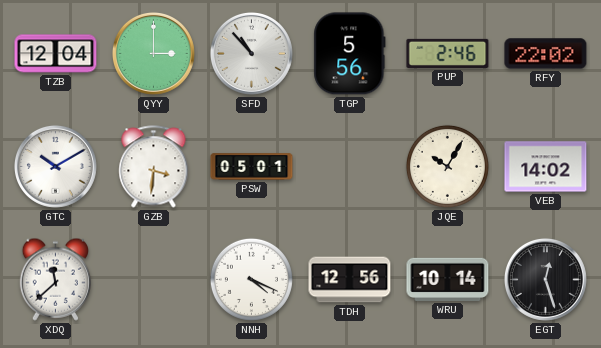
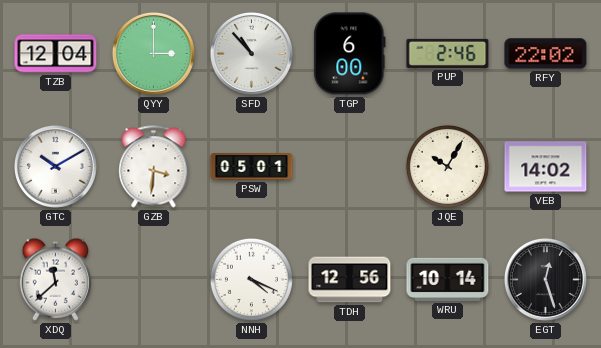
TGP: 5:56 -> 6:00 (350, 54)
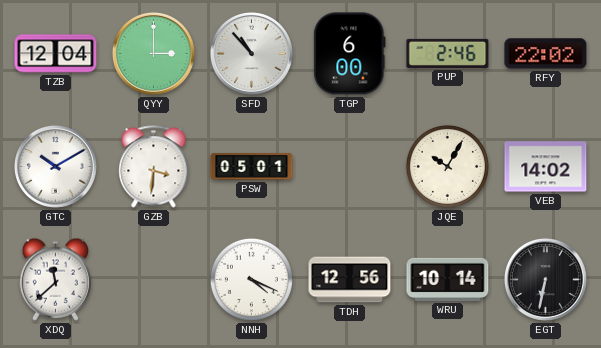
EGT: 12:27 -> 6:32 (545, 279)
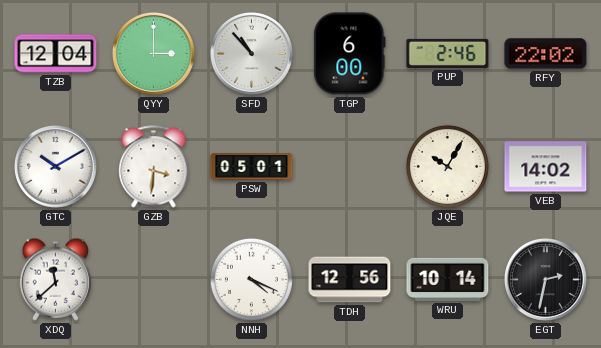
EGT: 6:32 -> 2:32 (545, 279)
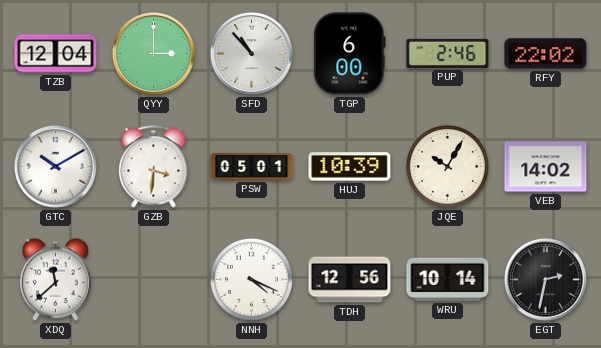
HUJ: none -> 10:39 (350, 167)
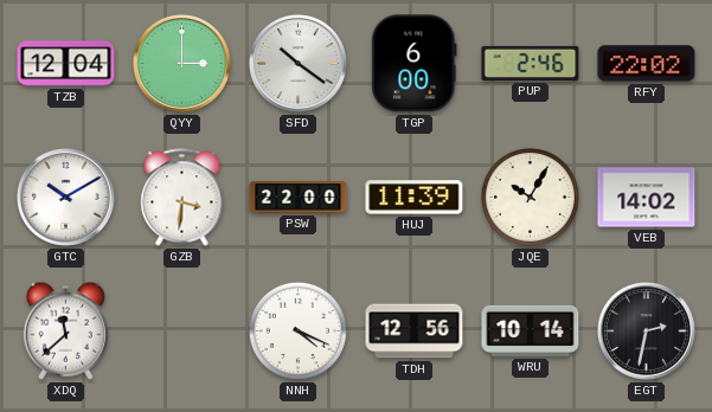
SFD: 10:53 -> 10:21 (297, 63)
PSW: 05:01 -> 22:00 (299, 198)
HUJ: 10:39 -> 11:39 (415, 198)
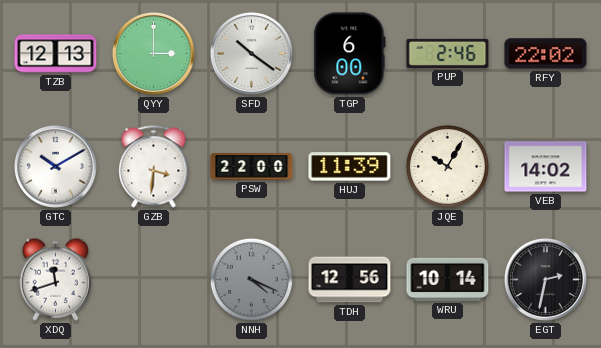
TZB: 12:04 -> 12:13 (56, 54)
XDQ: 11:38 -> 11:42 (55, 279)
NNH dial: white -> grey (251, 279)
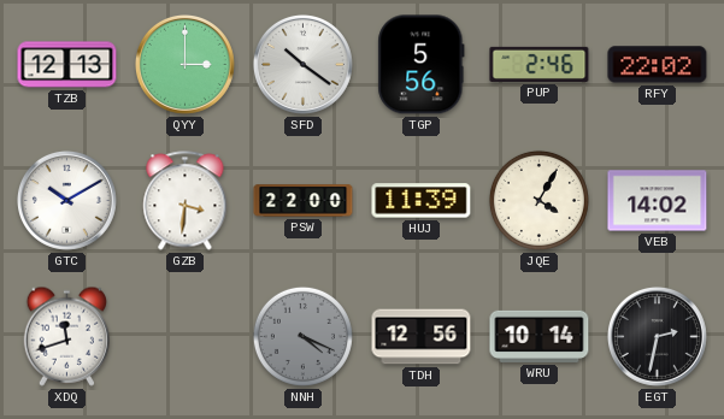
TGP: 6:00 -> 5:56 (422, 65)
JQE: 10:05 -> 4:05 (538, 200)
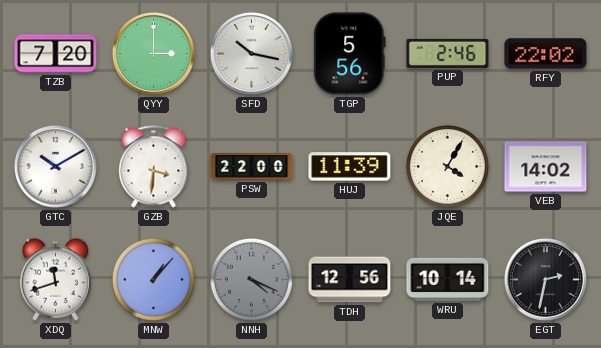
TZB: 12:13 -> 7:20 (56, 54)
SFD: 10:21 -> 10:17 (251, 53)
MNW: none -> 1:07 (153, 279)
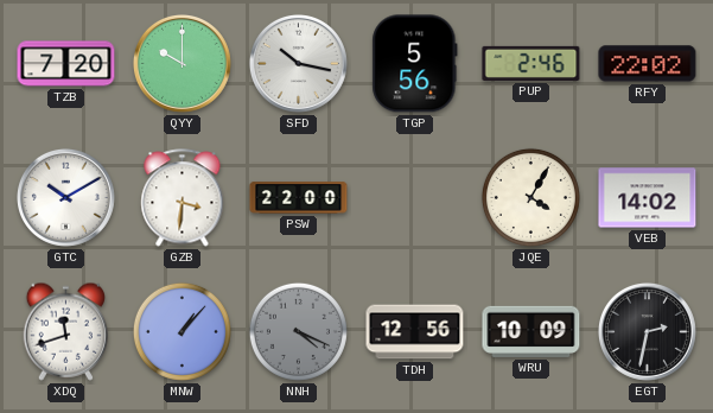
QYY: 3:00 -> 10:00 (182, 63)
HUJ: 11:39 -> none (350, 167)
WRU: 10:14 -> 10:09 (531, 331)
